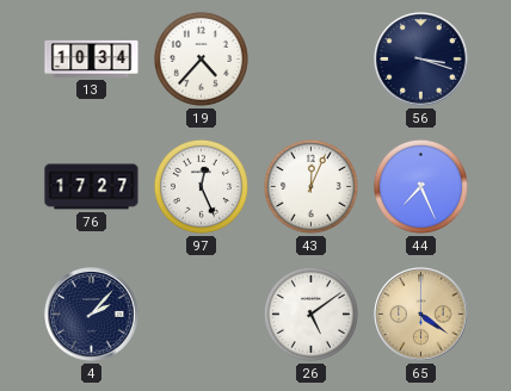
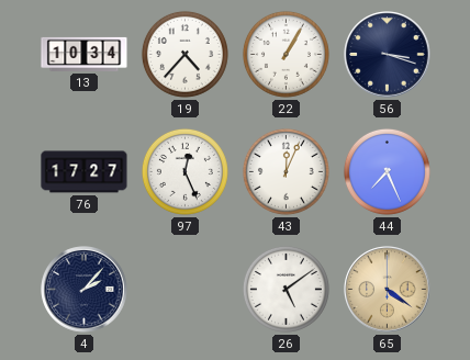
22: none -> 1:05 (286, 54)
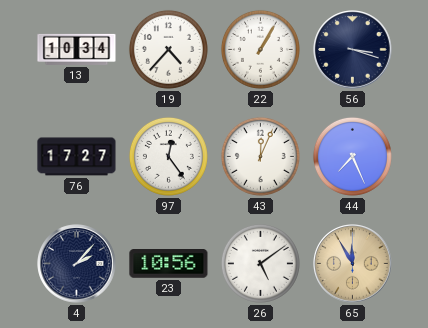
97: 12:26 -> 12:24 (168, 156)
23: none -> 10:56 (169, 264)
65: 4:21 -> 11:55 (353, 264)
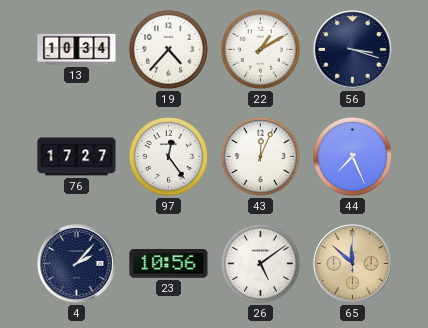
22: 1:05 -> 1:10 (260, 49)
65: 11:55 -> 11:52 (353, 264)
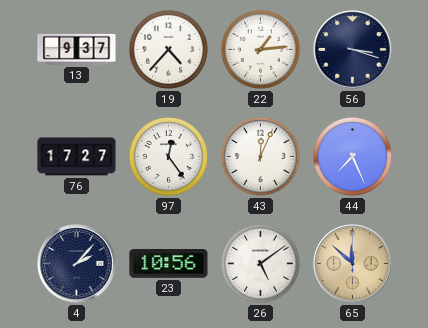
13: 10:34 -> 9:37 (77, 49)
22: 1:10 -> 1:14 (260, 49)
